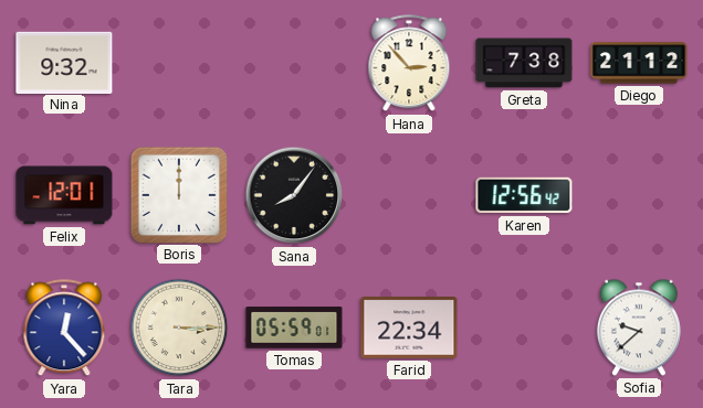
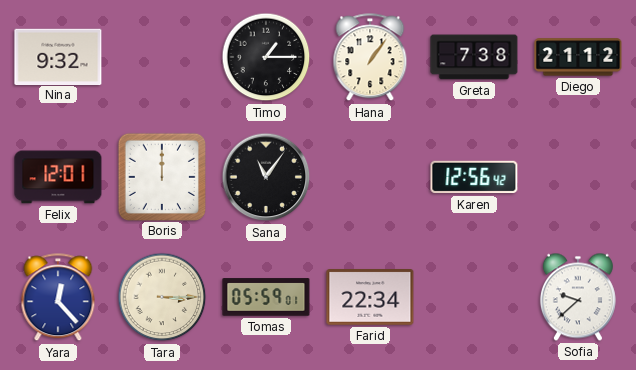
Timo: none -> 1:15 (266, 57)
Hana: 2:53 -> 1:06 (370, 58)
Sana: 8:06 -> 11:06 (266, 177)
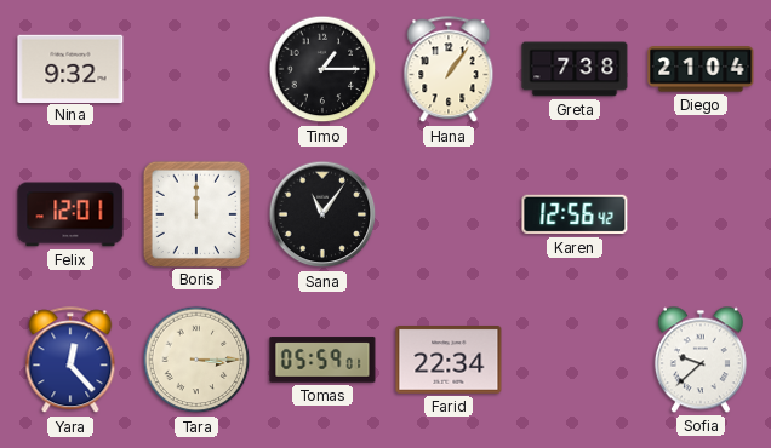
Diego: 21:12 -> 21:04 (701, 69)
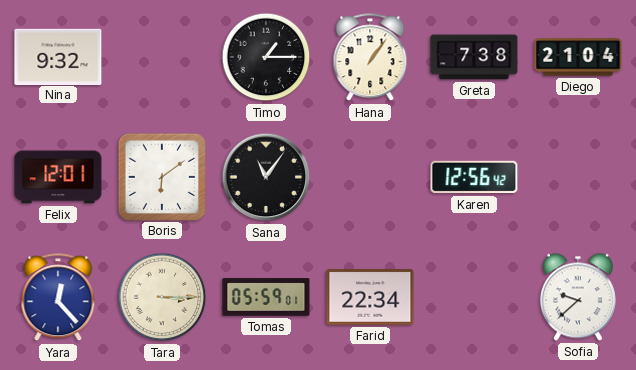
Boris: 12:00 -> 6:09 (161, 176)
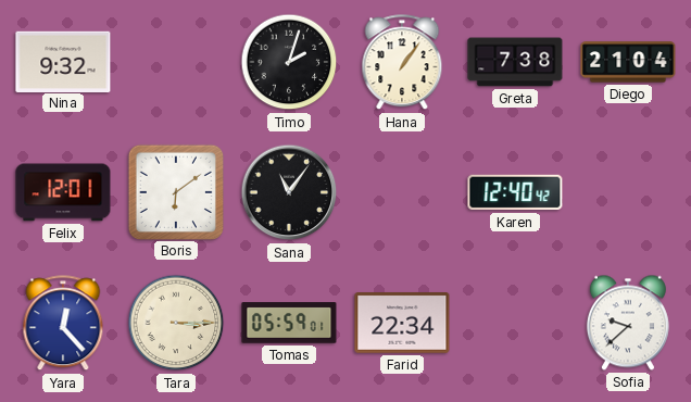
Timo: 1:15 -> 2:03 (289, 62)
Karen: 12:56 -> 12:40 (515, 192)
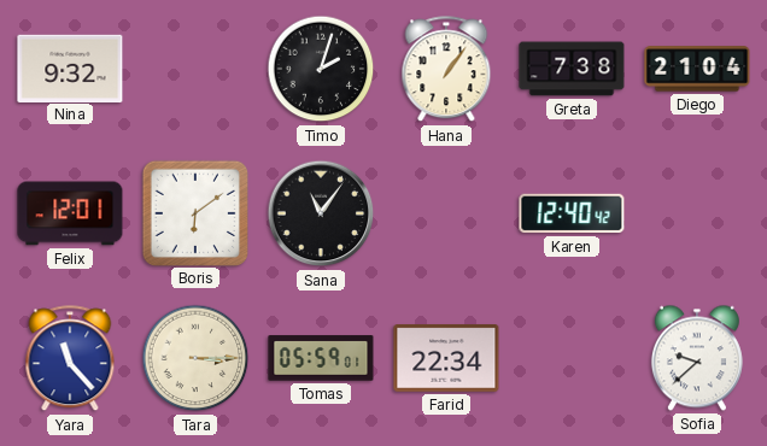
Yara: 12:23 -> 11:23 (70, 359)
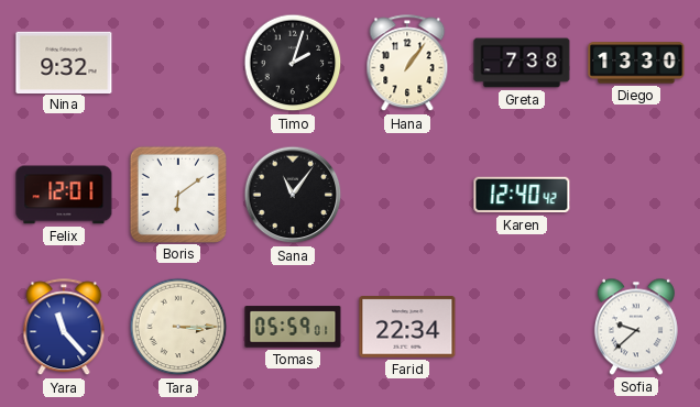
Diego: 21:04 -> 13:30 (636, 63)
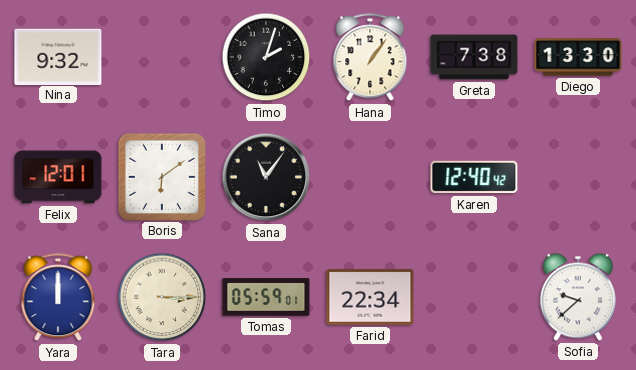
Yara: 11:23 -> 12:00 (58, 298)
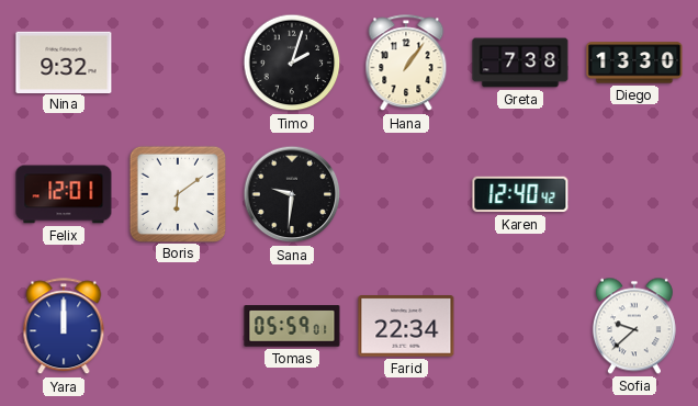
Sana: 11:06 -> 9:31 (292, 194)
Tara: 3:15 -> none (162, 297)
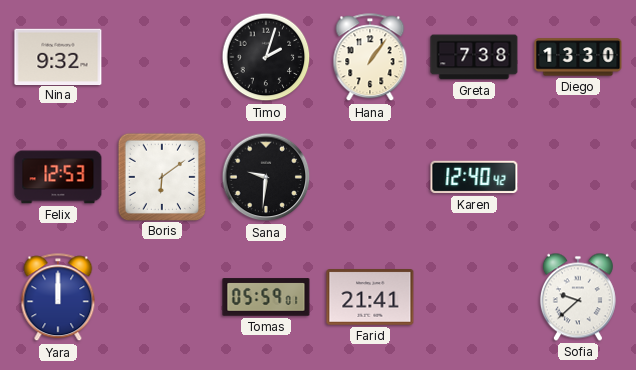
Felix: 12:01 -> 12:53 (58, 177)
Farid: 22:34 -> 21:41 (370, 297)
